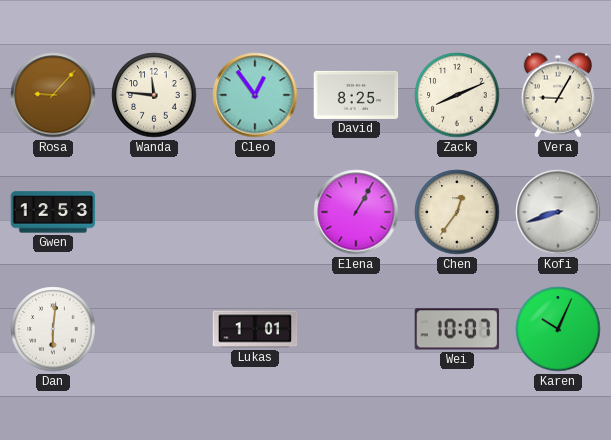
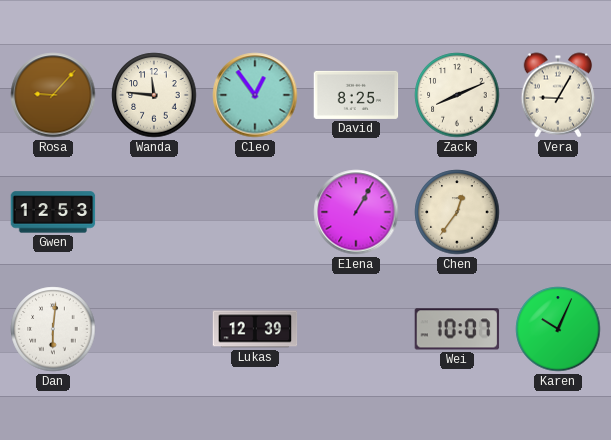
Kofi: 8:42 -> none (558, 212)
Lukas: 1:01 -> 12:39 (255, 329)
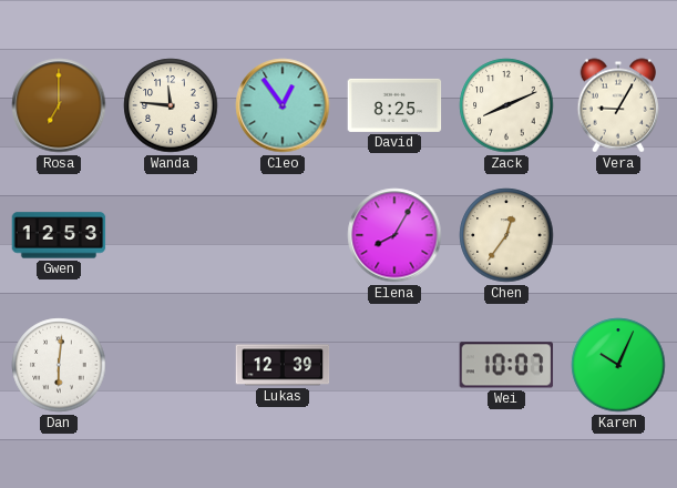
Rosa: 9:07 -> 7:00 (59, 105)
Elena: 1:05 -> 8:05 (394, 235)
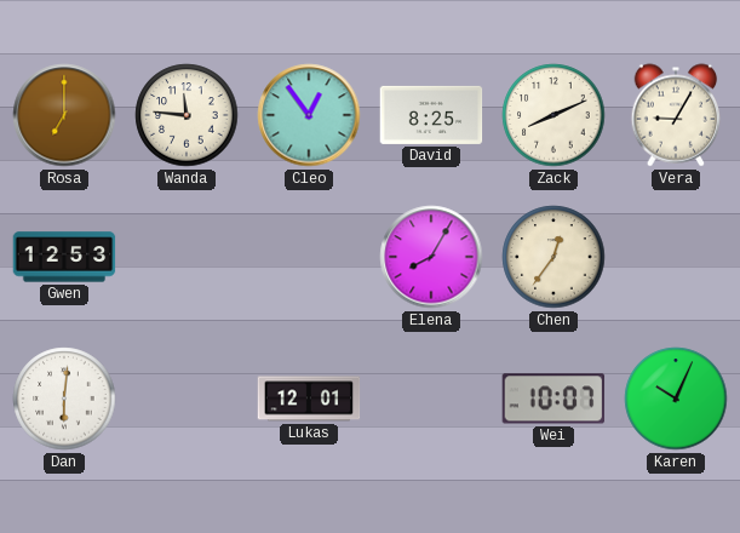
Lukas: 12:39 -> 12:01 (309, 399)
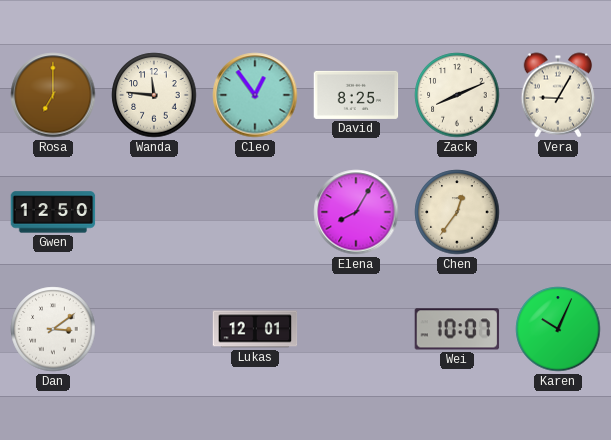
Gwen: 12:53 -> 12:50 (53, 212)
Dan: 6:01 -> 3:09 (53, 329)
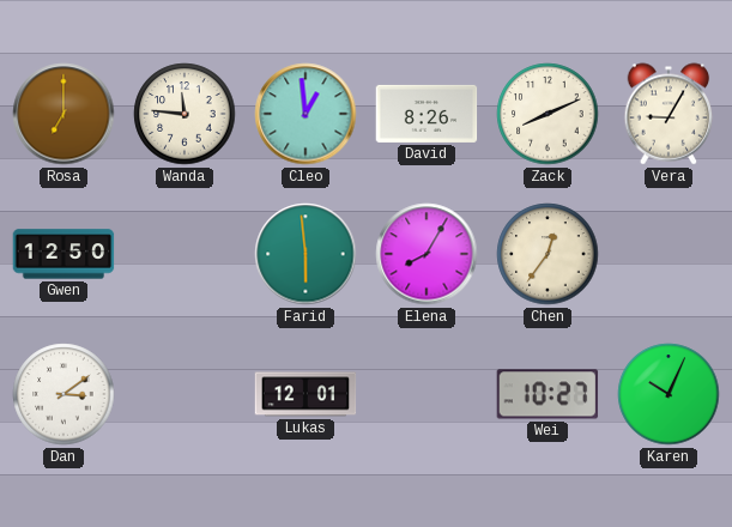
Cleo: 12:54 -> 12:59 (305, 114)
David: 8:25 -> 8:26 (427, 114)
Farid: none -> 5:59 (305, 254)
Wei: 10:07 -> 10:27 (548, 394)
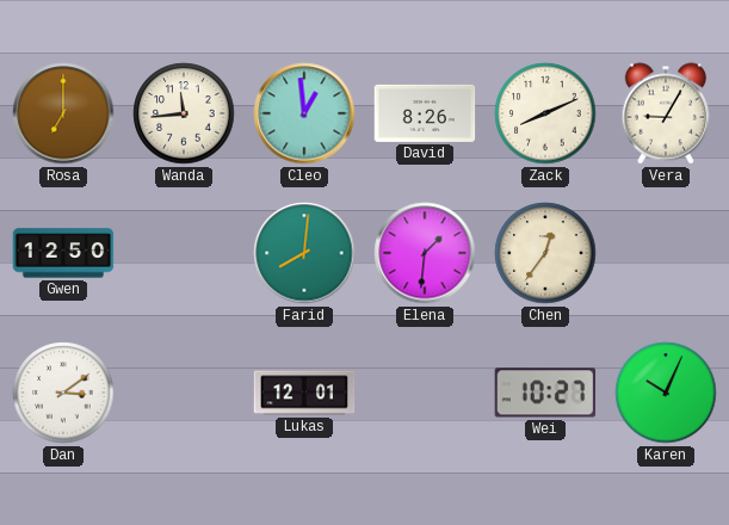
Wanda: 11:46 -> 11:44 (184, 113)
Farid: 5:59 -> 8:01 (304, 253)
Elena: 8:05 -> 1:31 (425, 253)
